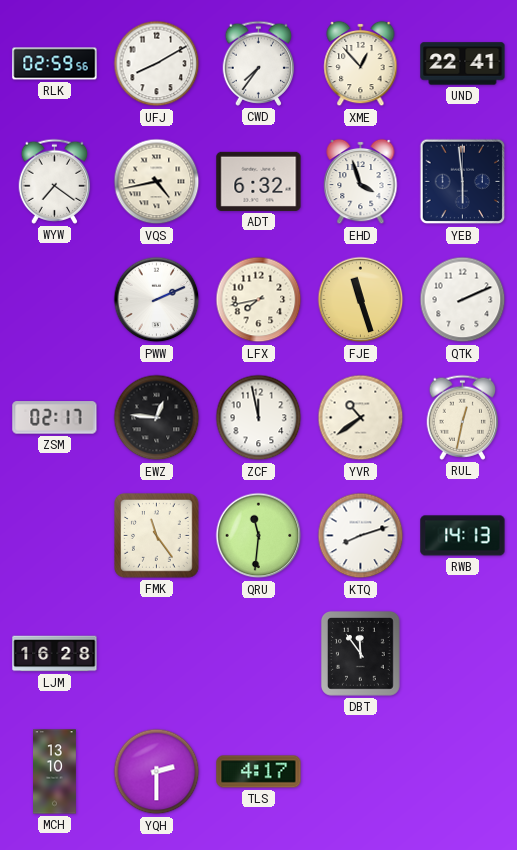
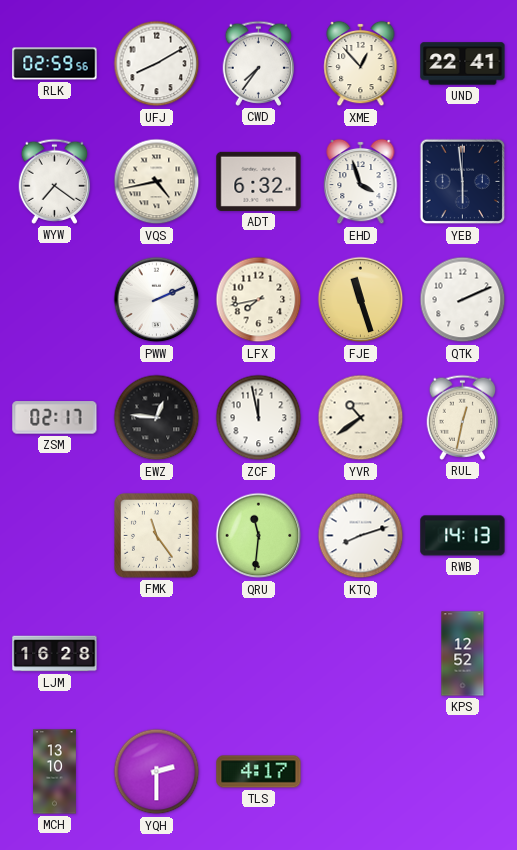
DBT: 11:54 -> none (360, 654)
KPS: none -> 12:52 (463, 654)
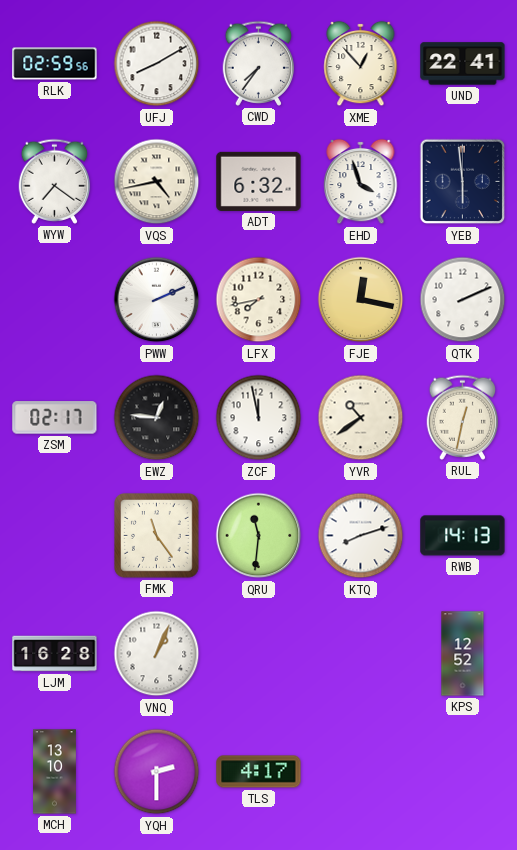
FJE: 11:27 -> 12:17 (361, 300)
VNQ: none -> 1:04 (157, 654)
